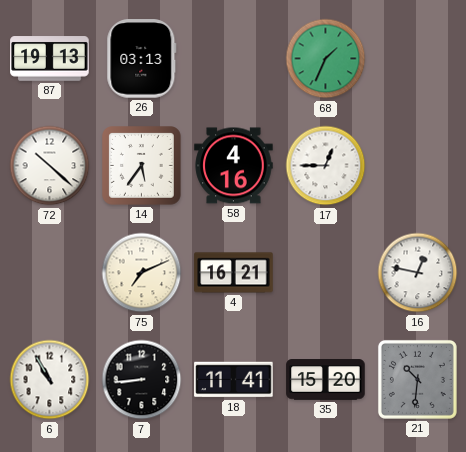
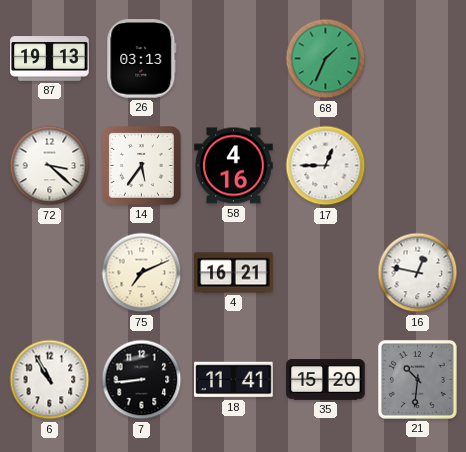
72: 10:22 -> 3:22 (50, 166)
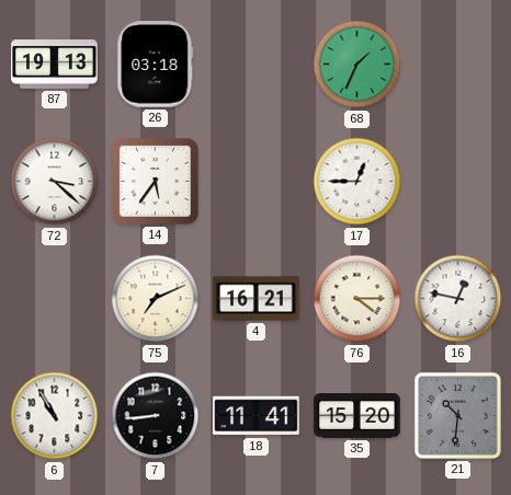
26: 03:13 -> 03:18 (156, 65)
58: 4:16 -> none (234, 166)
76: none -> 4:15 (357, 299)
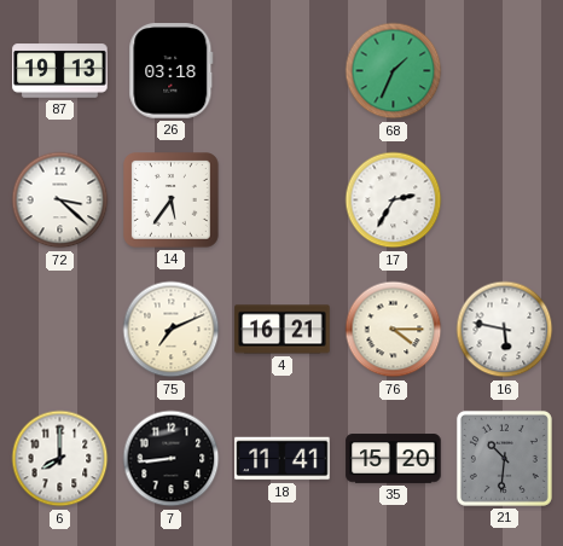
17: 12:45 -> 2:35 (394, 201)
16: 12:47 -> 5:47 (505, 330)
6: 10:55 -> 8:00 (60, 459)
